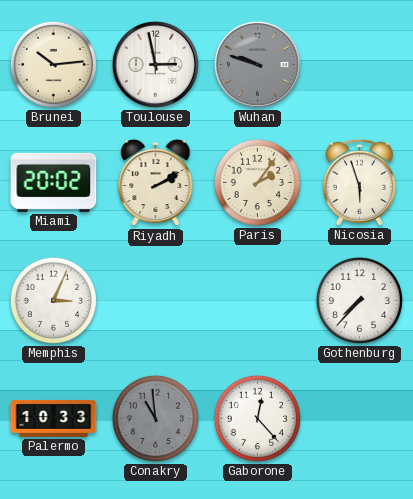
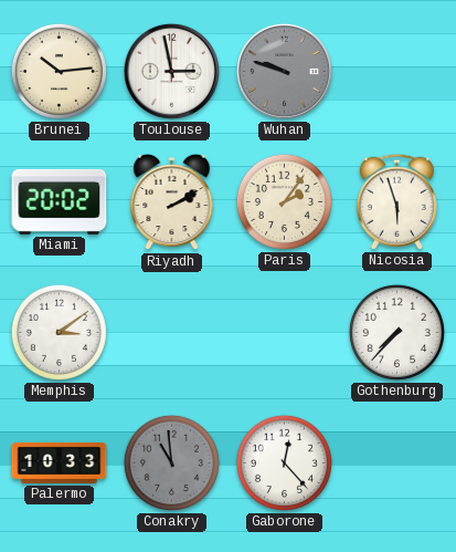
Memphis: 3:04 -> 3:09 (59, 332)
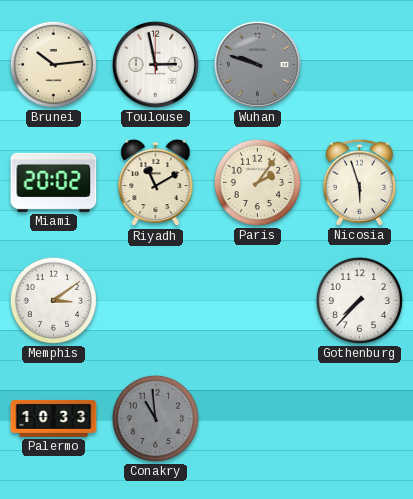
Riyadh: 2:10 -> 11:10 (156, 183)
Gaborone: 12:23 -> none (284, 462)
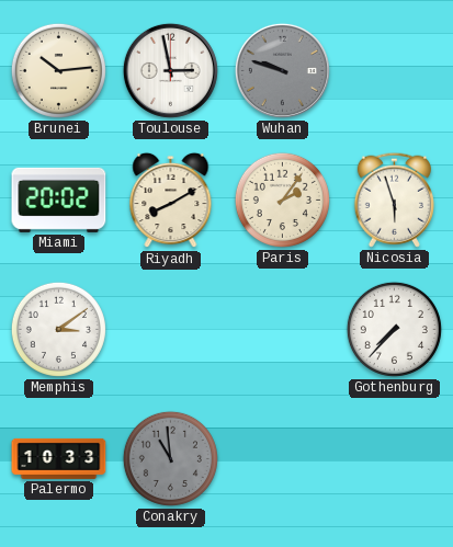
Riyadh: 11:10 -> 8:10 (171, 201)
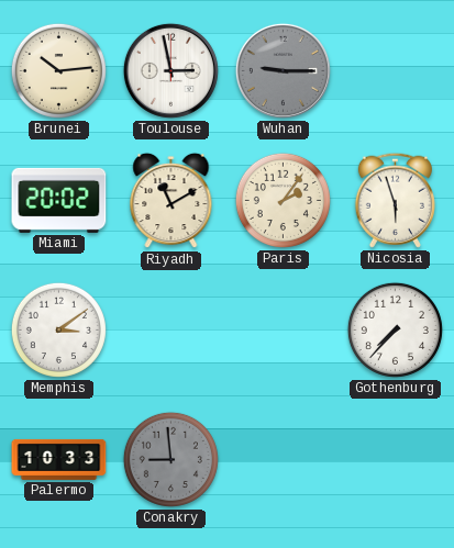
Wuhan: 9:48 -> 9:15 (283, 70)
Riyadh: 8:10 -> 11:10 (171, 201)
Conakry: 10:59 -> 8:59 (170, 459)
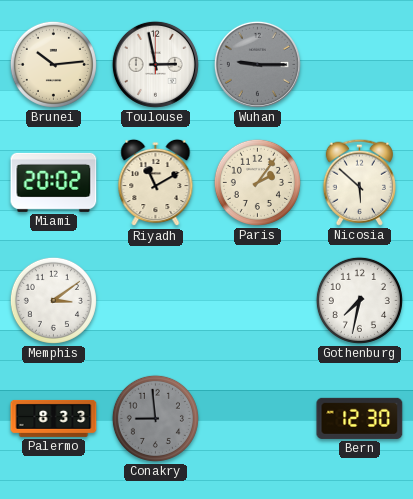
Nicosia: 5:57 -> 5:52 (359, 182)
Gothenburg: 7:37 -> 7:32 (359, 300)
Palermo: 10:33 -> 8:33 (54, 418)
Bern: none -> 12:30 (360, 418)
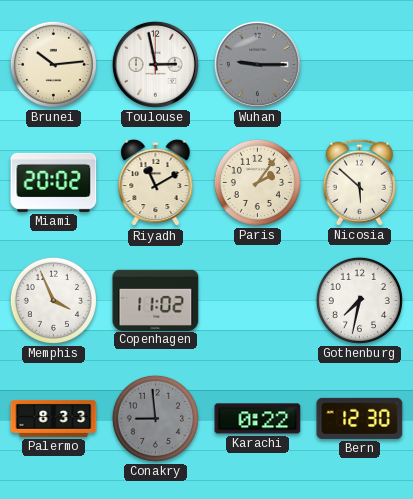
Memphis: 3:09 -> 3:56 (53, 300)
Copenhagen: none -> 11:02 (156, 300)
Karachi: none -> 0:22 (258, 419)
